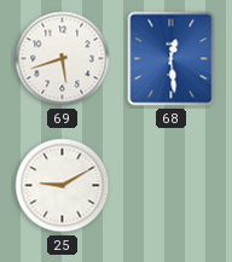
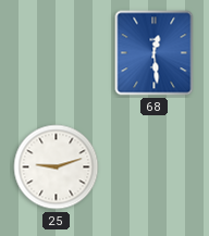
69: 5:42 -> none (63, 59)
25: 9:10 -> 9:12 (57, 167)
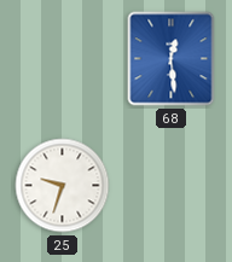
25: 9:12 -> 9:33 (63, 186)
